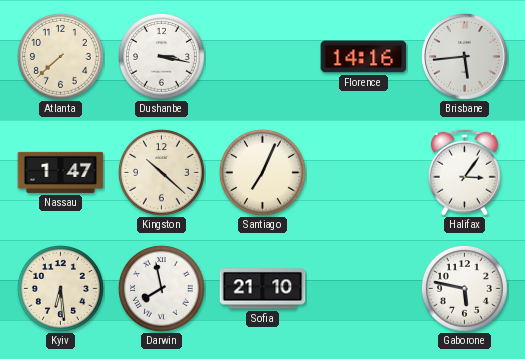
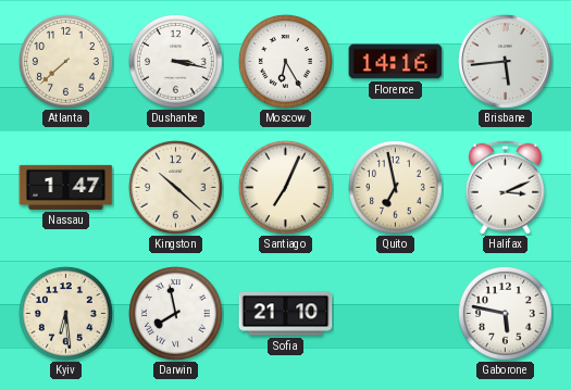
Moscow: none -> 6:25 (286, 62)
Quito: none -> 6:58 (396, 188)
Halifax: 3:06 -> 3:11 (505, 187)
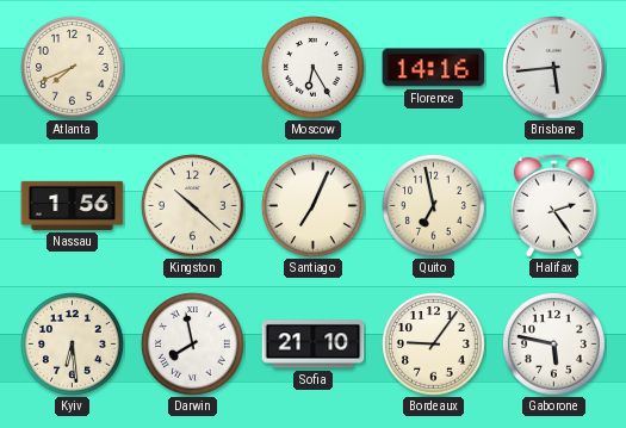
Atlanta: 7:38 -> 7:41 (73, 68)
Dushanbe: 3:17 -> none (176, 62)
Nassau: 1:47 -> 1:56 (73, 205)
Halifax: 3:11 -> 2:24 (553, 205)
Bordeaux: none -> 9:06 (434, 345)
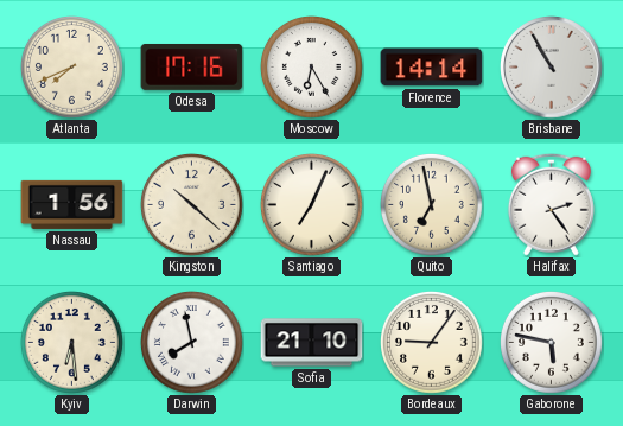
Odesa: none -> 17:16 (192, 66)
Florence: 14:16 -> 14:14 (432, 68)
Brisbane: 5:44 -> 10:55 (552, 68)
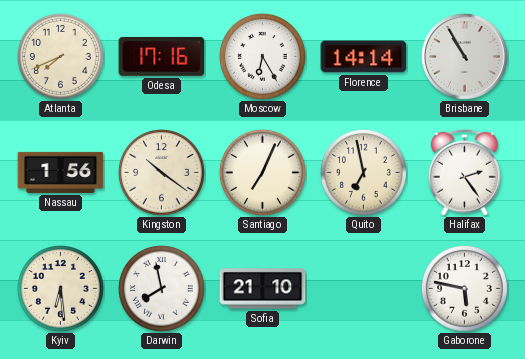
Kingston: 10:22 -> 10:21 (162, 173)
Bordeaux: 9:06 -> none (432, 343)
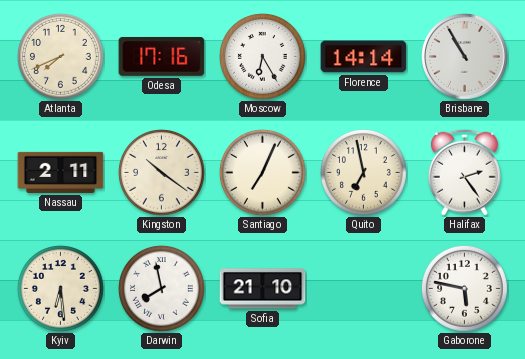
Nassau: 1:56 -> 2:11 (61, 172)
